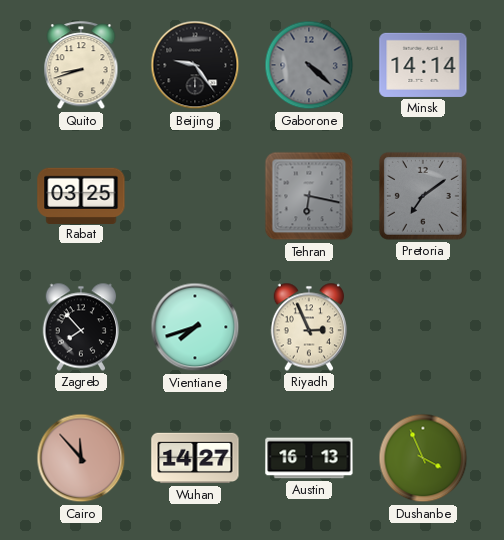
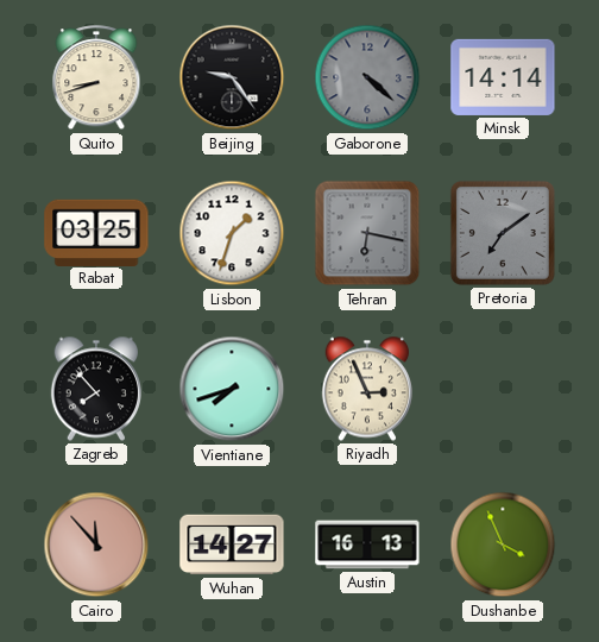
Lisbon: none -> 1:33 (232, 233)
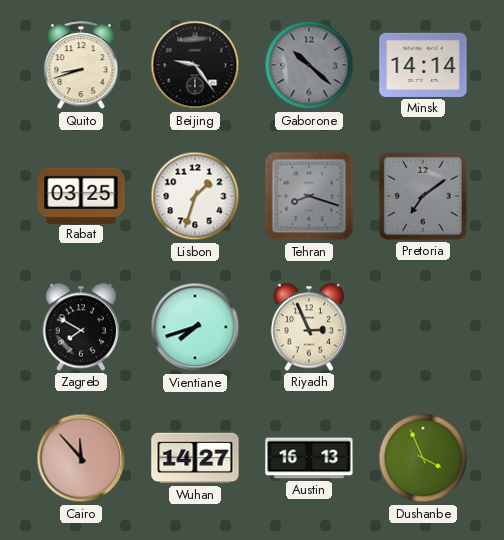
Gaborone: 4:22 -> 10:22 (309, 65)
Tehran: 6:17 -> 8:18 (309, 196)
Zagreb: 7:53 -> 7:50 (80, 327)
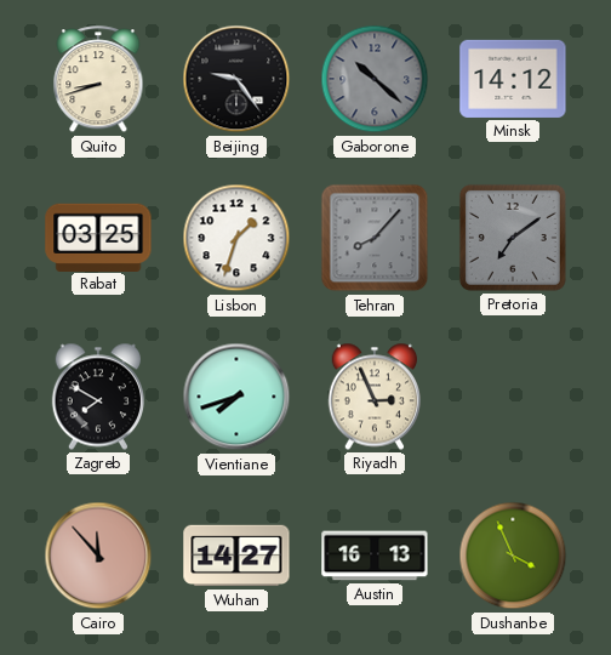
Minsk: 14:14 -> 14:12 (513, 79)
Tehran: 8:18 -> 8:07 (375, 238)
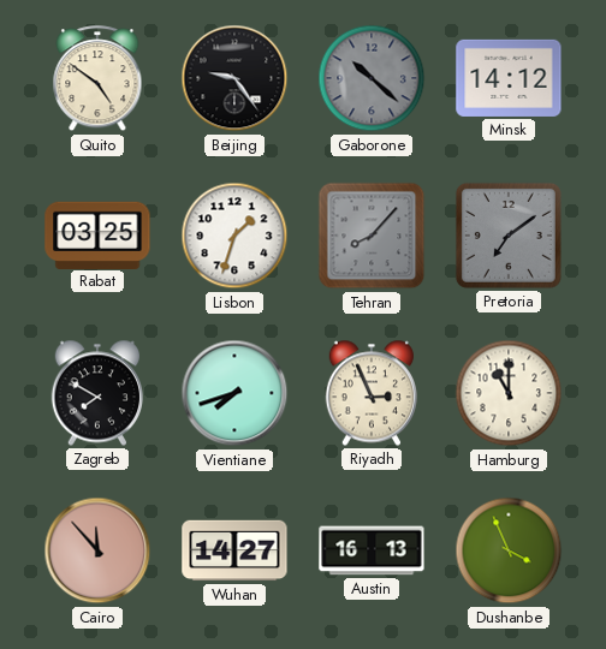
Quito: 8:42 -> 4:51 (97, 79)
Hamburg: none -> 11:00 (509, 393)
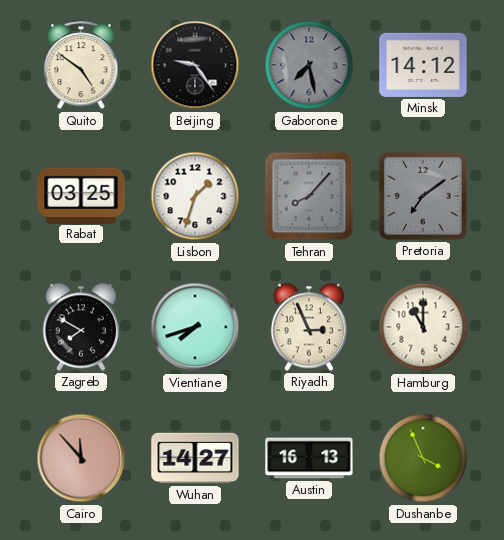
Gaborone: 10:22 -> 7:28 (309, 65)
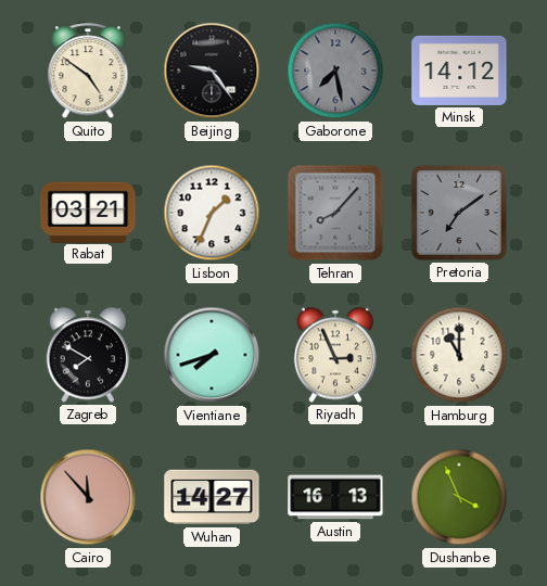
Rabat: 03:25 -> 03:21 (88, 212)
Lisbon: 1:33 -> 1:34 (212, 213)
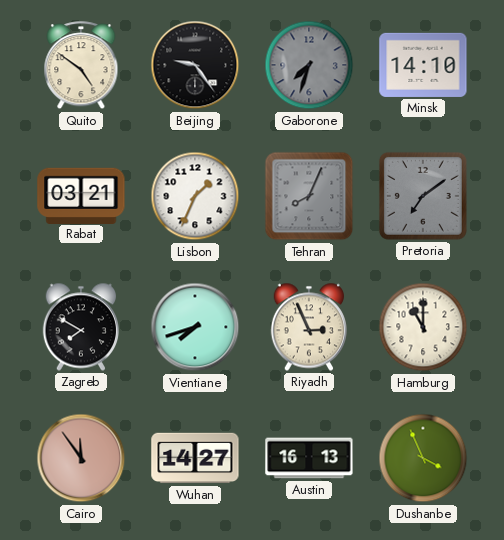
Gaborone: 7:28 -> 7:33 (309, 65)
Minsk: 14:12 -> 14:10 (423, 65)
Tehran: 8:07 -> 8:04 (309, 196)
Cairo: 11:53 -> 11:54 (81, 458)
